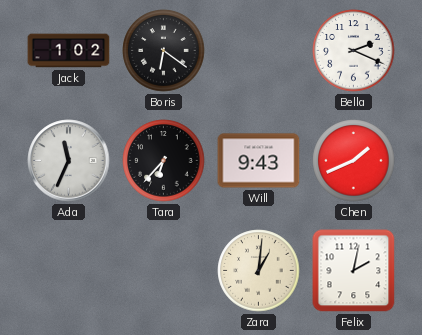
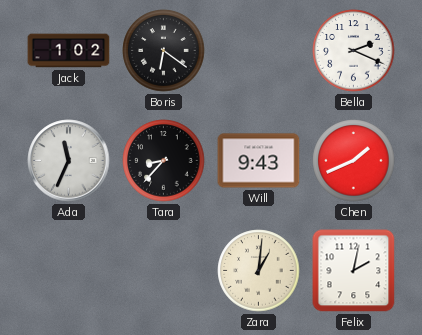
Tara: 6:37 -> 8:37 (164, 161)
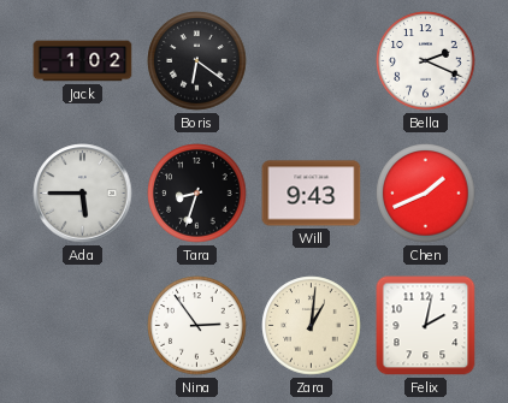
Ada: 11:34 -> 5:45 (83, 194)
Tara: 8:37 -> 8:33 (197, 194)
Nina: none -> 2:54 (197, 326)
